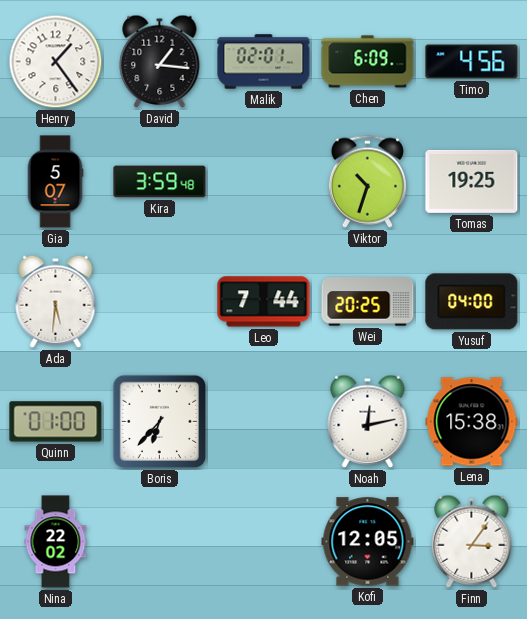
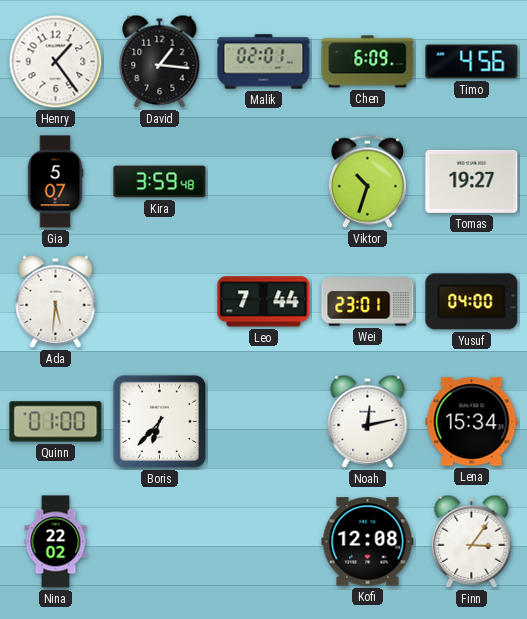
Tomas: 19:25 -> 19:27 (472, 181)
Wei: 20:25 -> 23:01 (368, 302)
Lena: 15:38 -> 15:34 (472, 422)
Kofi: 12:05 -> 12:08 (368, 542)
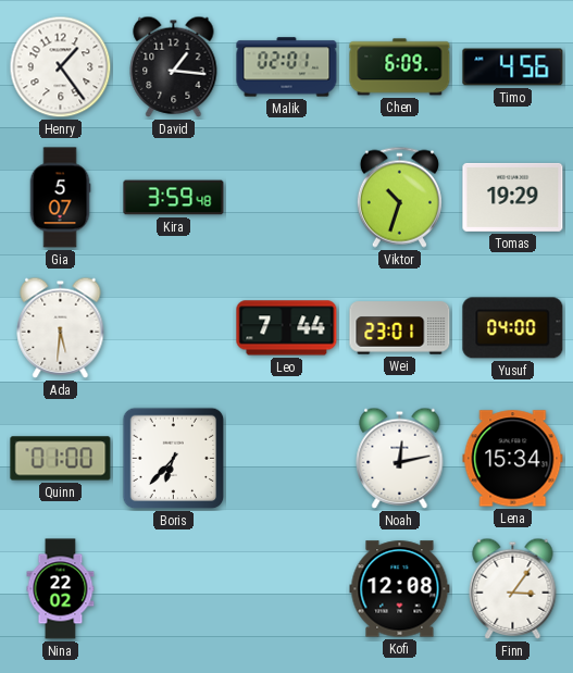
Tomas: 19:27 -> 19:29 (513, 197)
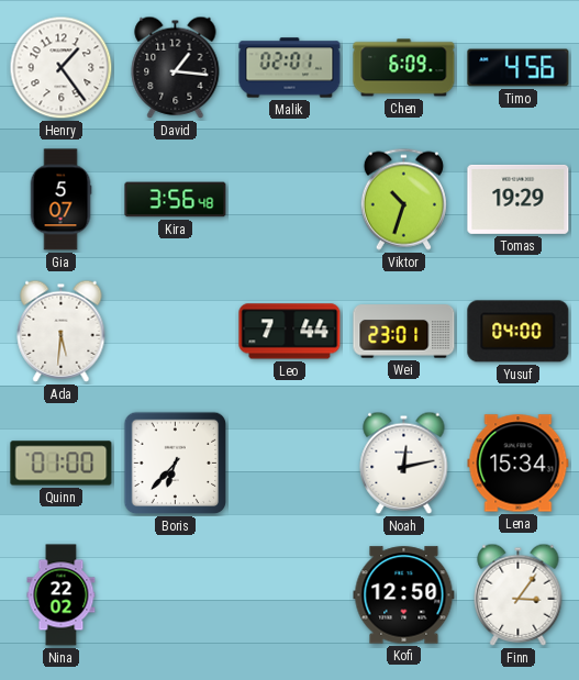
Kira: 3:59 -> 3:56 (176, 200)
Kofi: 12:08 -> 12:50 (404, 595)
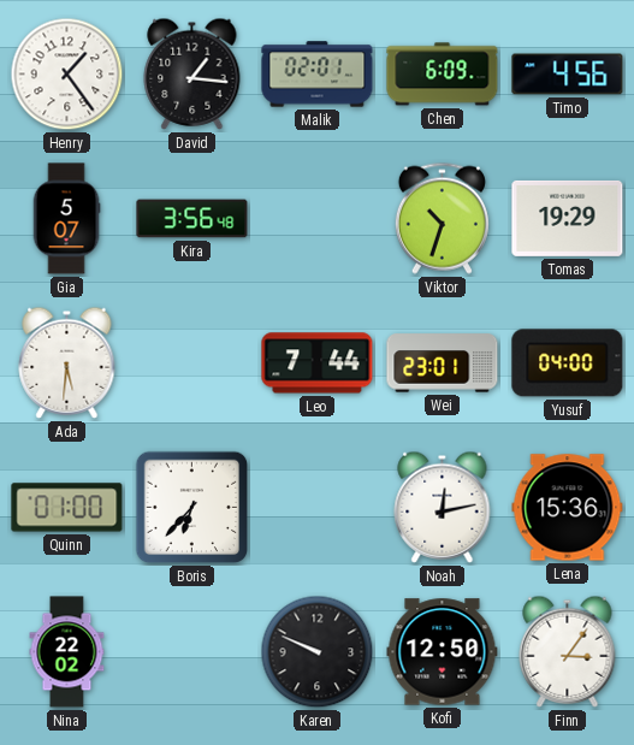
Lena: 15:34 -> 15:36 (568, 508)
Karen: none -> 9:49 (318, 652)
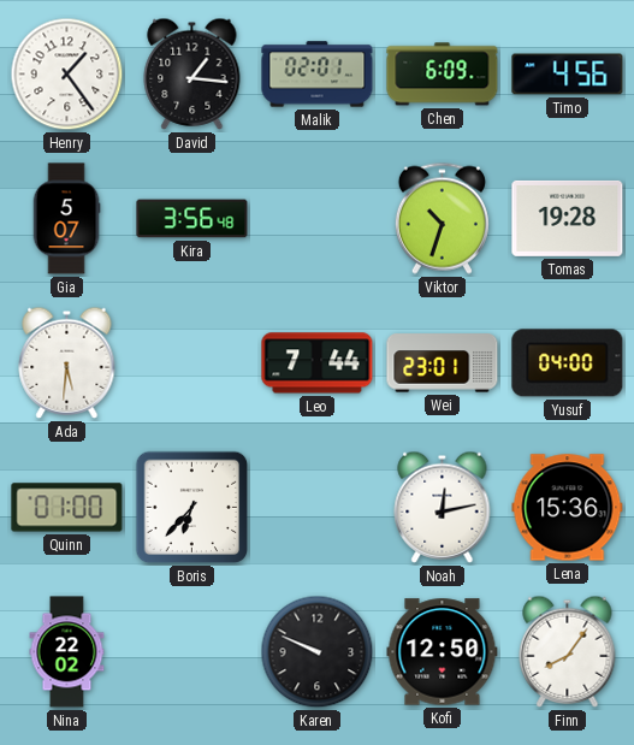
Tomas: 19:29 -> 19:28 (568, 218)
Finn: 3:06 -> 8:06 (568, 651)
